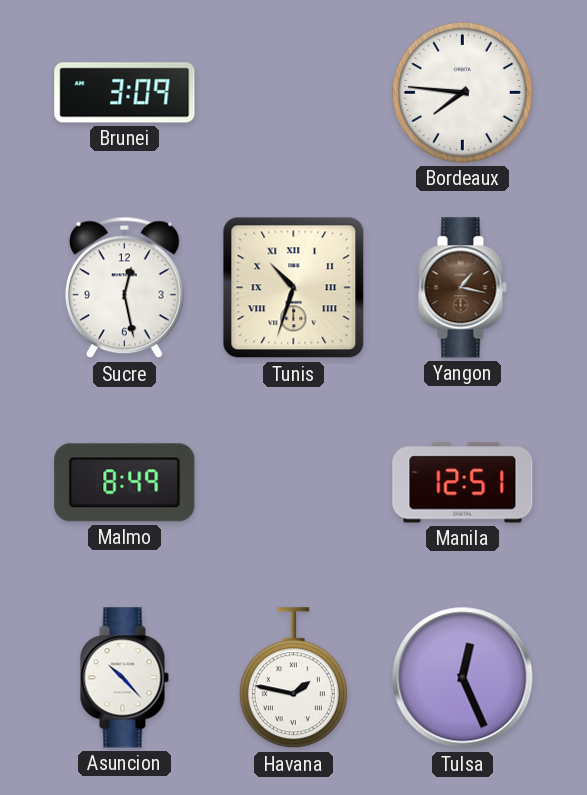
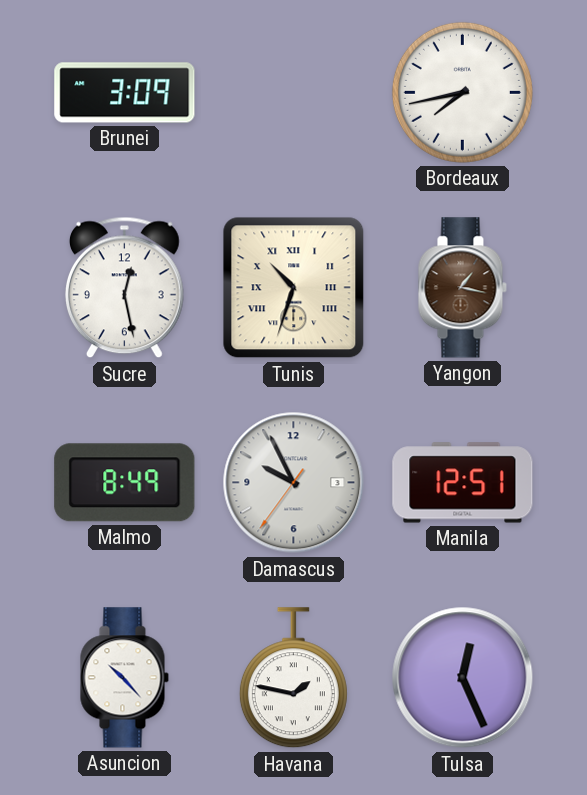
Bordeaux: 7:46 -> 7:43 (462, 92)
Damascus: none -> 9:55 (294, 483)
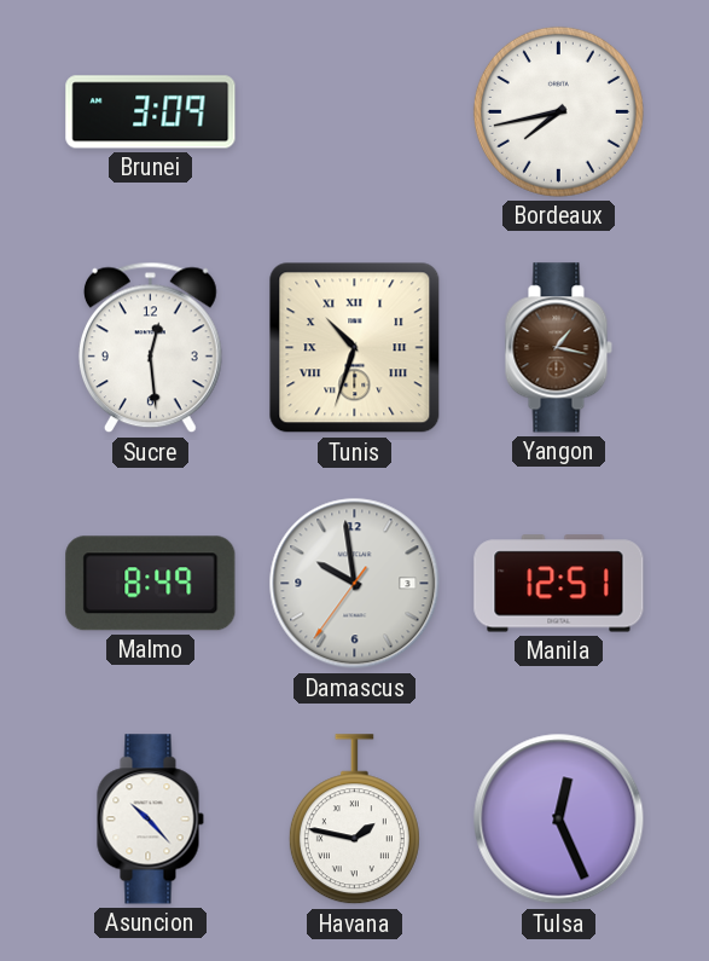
Sucre: 12:28 -> 12:29 (150, 348)
Damascus: 9:55 -> 9:58 (355, 584)
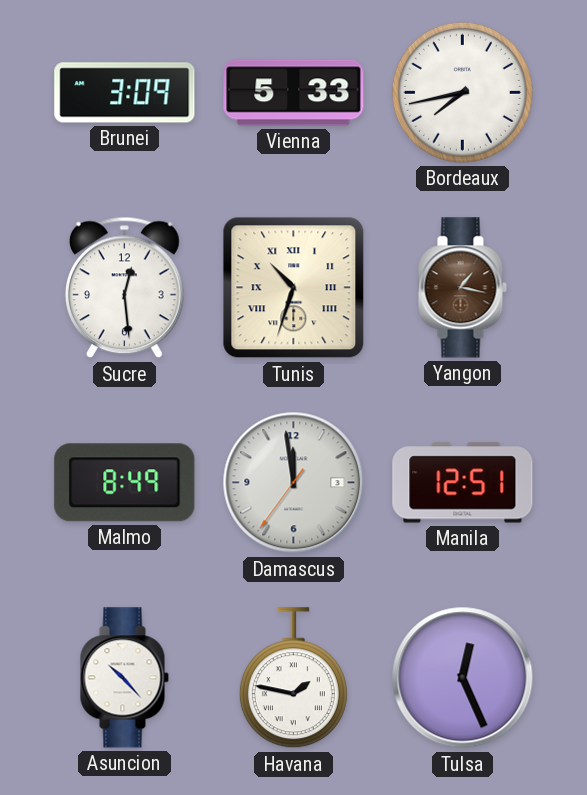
Vienna: none -> 5:33 (294, 93)
Damascus: 9:58 -> 11:58 (294, 483)
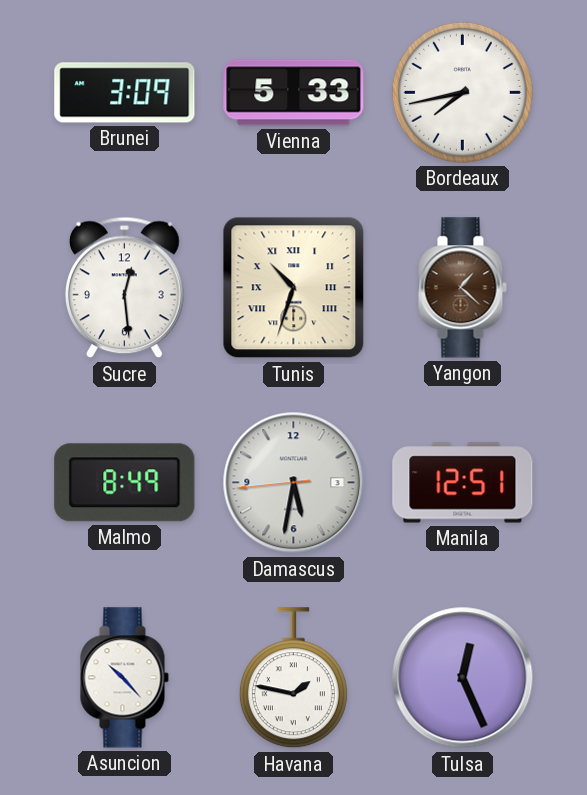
Yangon: 1:17 -> 1:22 (462, 288)
Damascus: 11:58 -> 5:31 (294, 483)
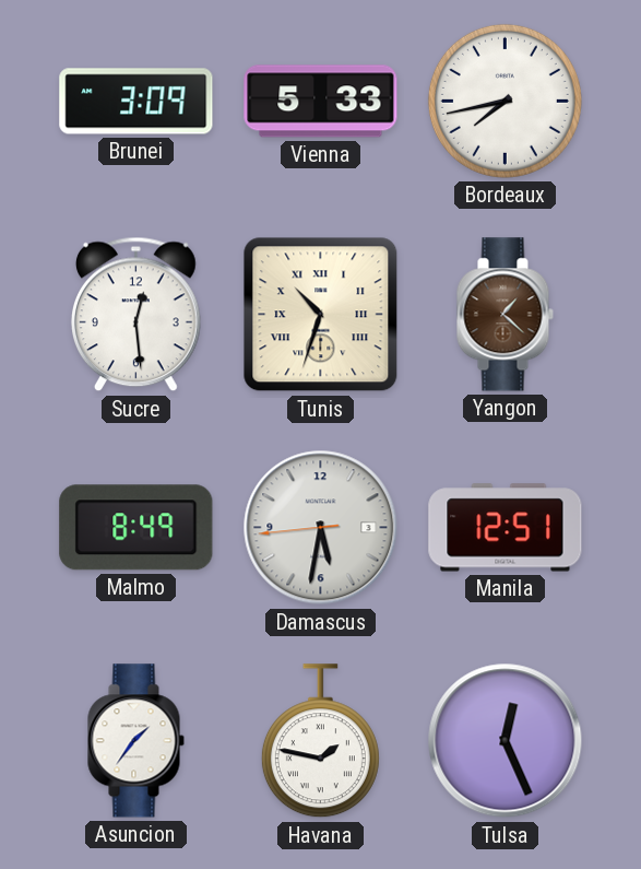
Asuncion: 10:23 -> 1:36 (135, 741)
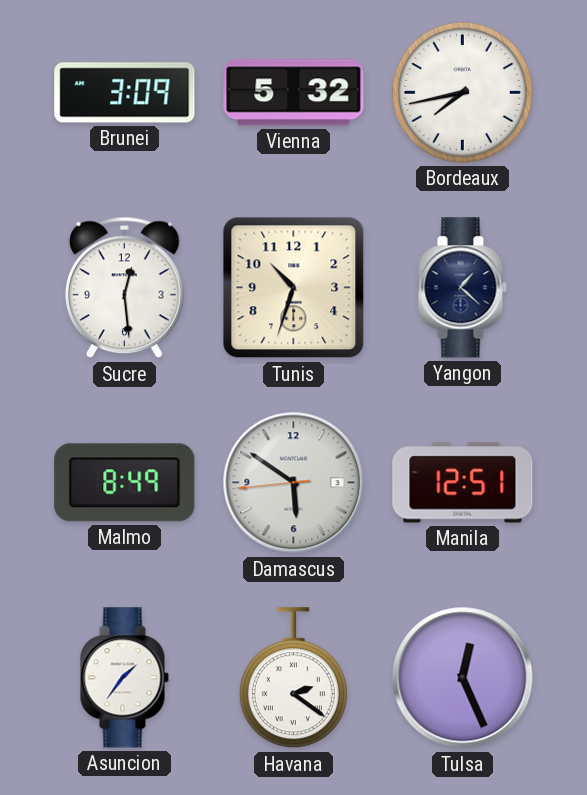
Vienna: 5:33 -> 5:32 (294, 93)
Tunis numerals: Roman -> Arabic (294, 288)
Yangon dial: brown -> navy (462, 288)
Damascus: 5:31 -> 5:50 (294, 483)
Havana: 1:47 -> 2:21 (293, 678)
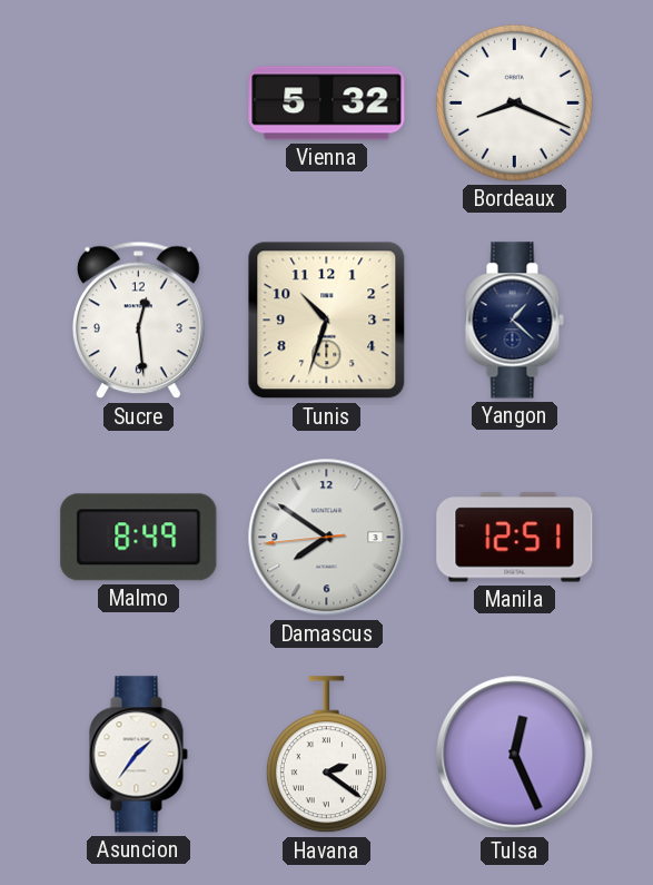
Brunei: 3:09 -> none (125, 93)
Bordeaux: 7:43 -> 8:19 (514, 102)
Damascus: 5:50 -> 7:50 (327, 538)
